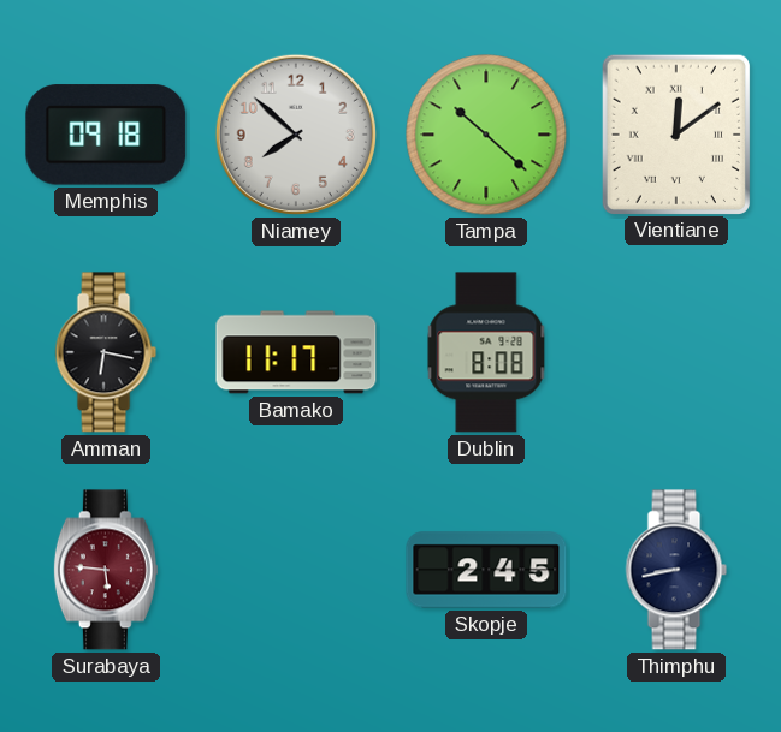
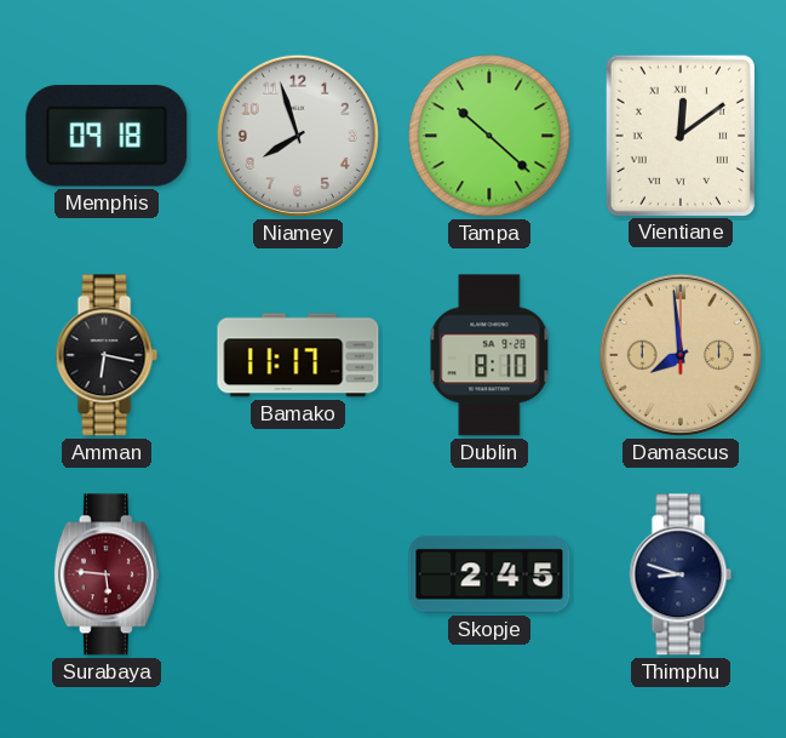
Niamey: 7:52 -> 7:57 (298, 136)
Dublin: 8:08 -> 8:10 (489, 355)
Damascus: none -> 7:59 (681, 355)
Thimphu: 8:43 -> 8:48 (681, 574)
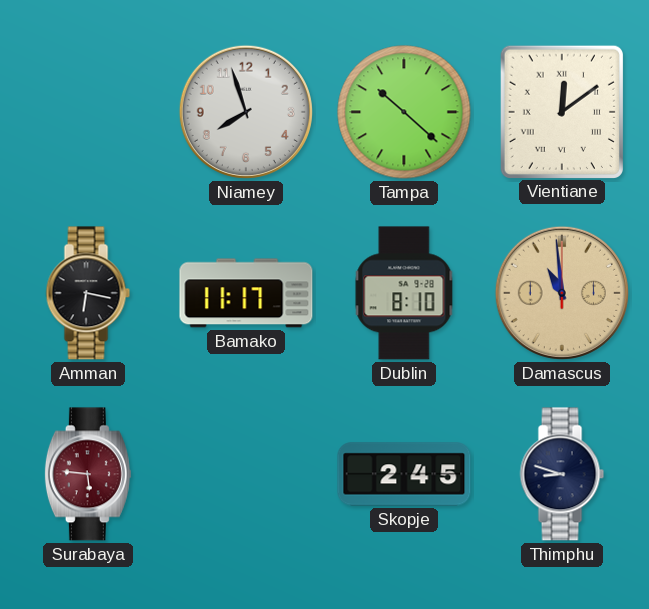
Memphis: 09:18 -> none (107, 136)
Damascus: 7:59 -> 10:59 (562, 293)
